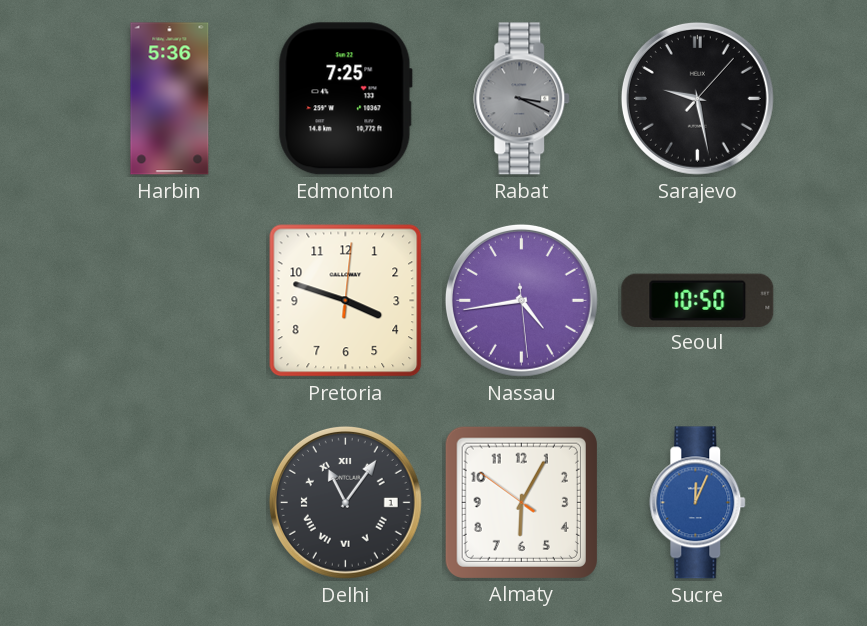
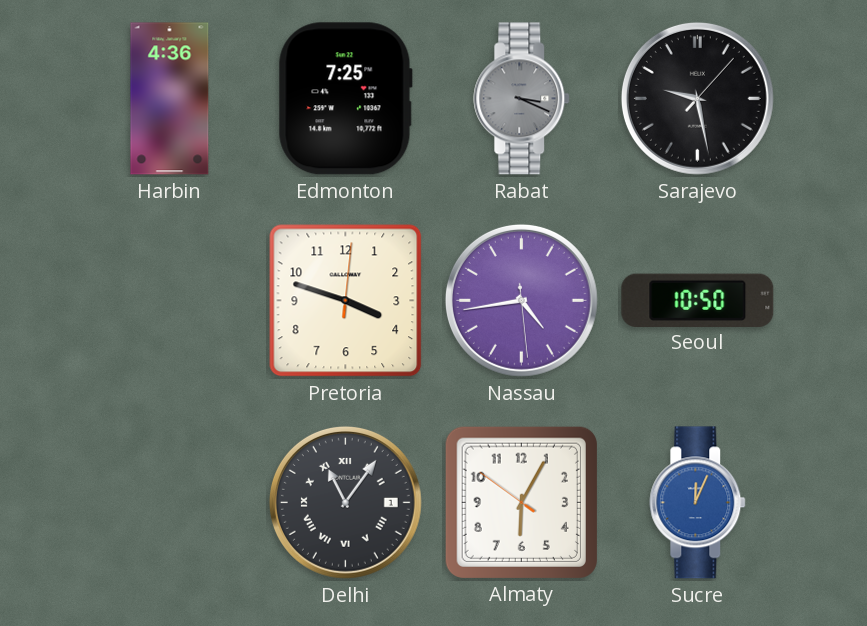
Harbin: 5:36 -> 4:36 (170, 99)
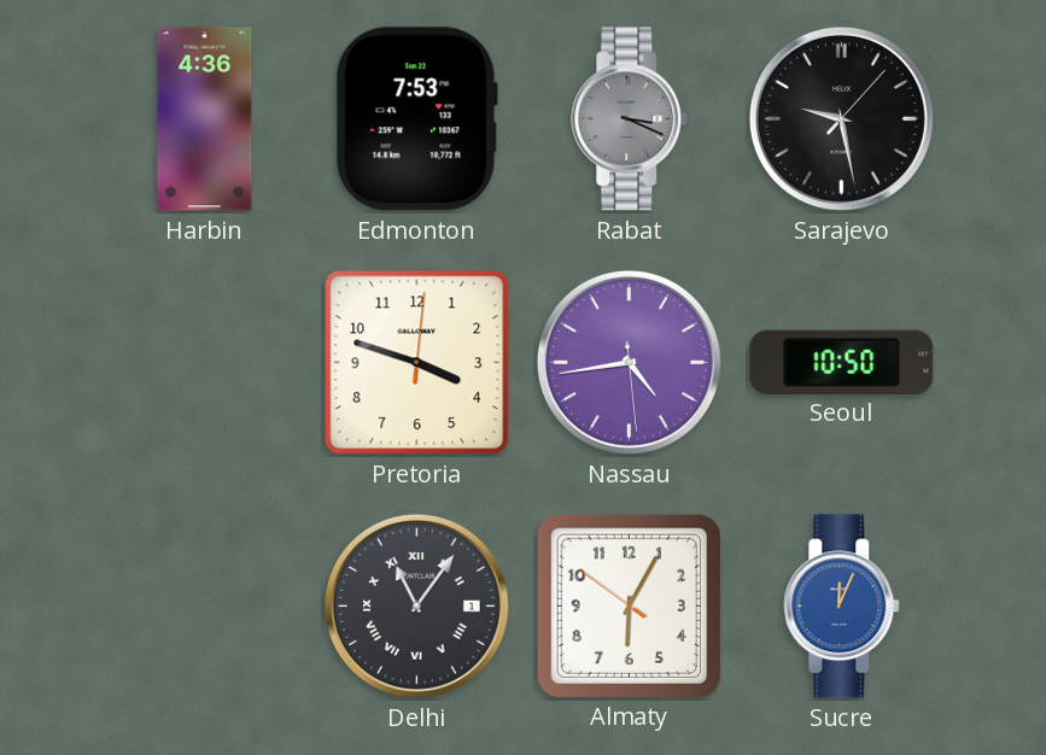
Edmonton: 7:25 -> 7:53 (416, 119)
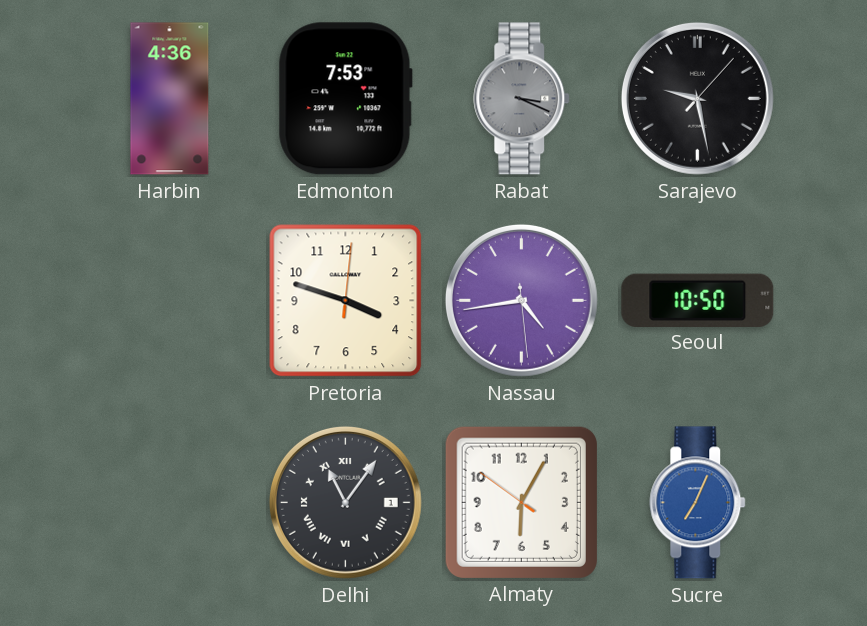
Sucre: 12:04 -> 7:04 (698, 503)
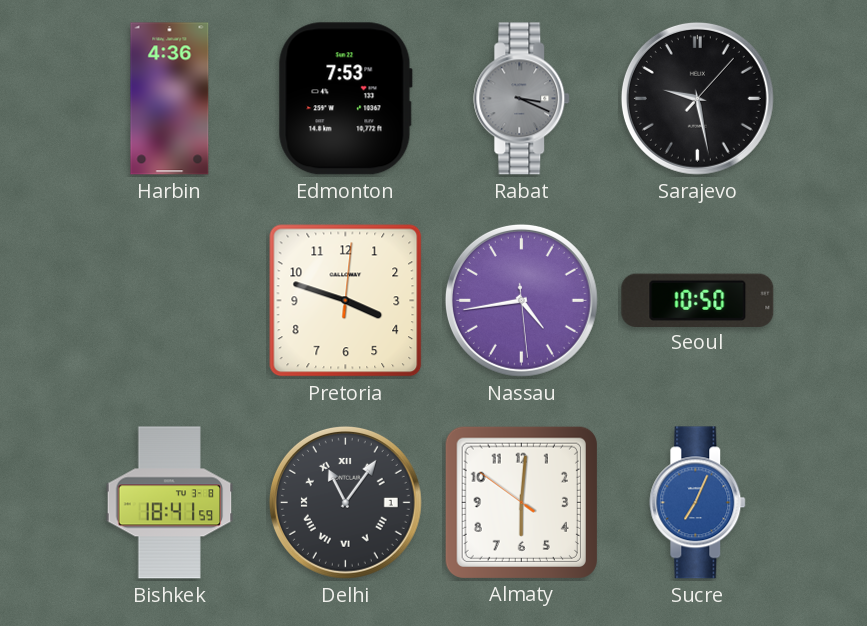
Bishkek: none -> 18:41 (170, 503)
Almaty: 6:04 -> 6:00 (521, 502)
